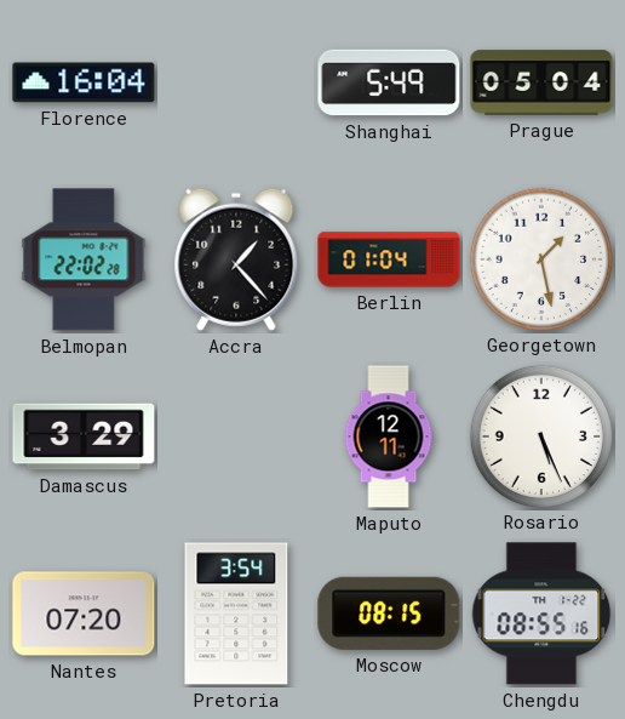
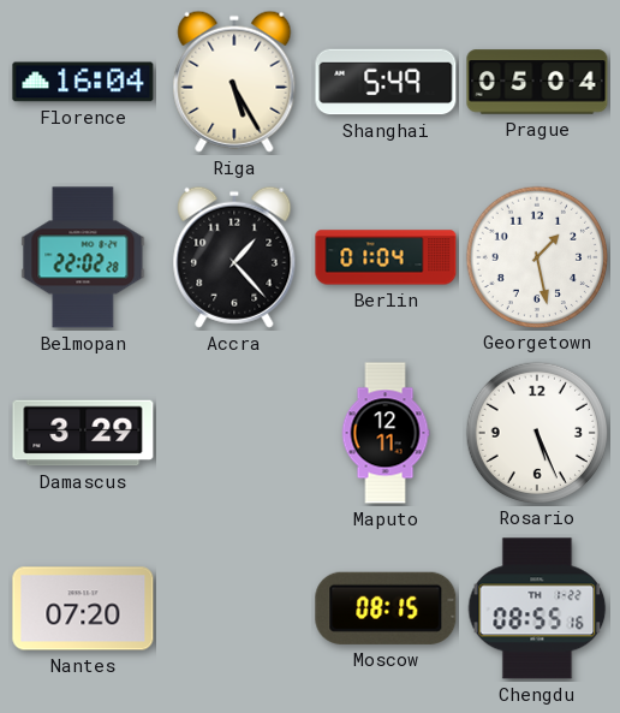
Riga: none -> 5:25 (234, 82)
Pretoria: 3:54 -> none (236, 614)
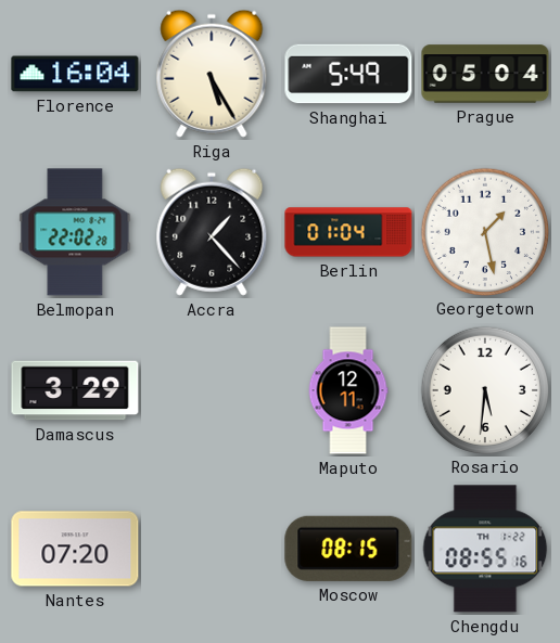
Rosario: 5:26 -> 5:31 (484, 389)
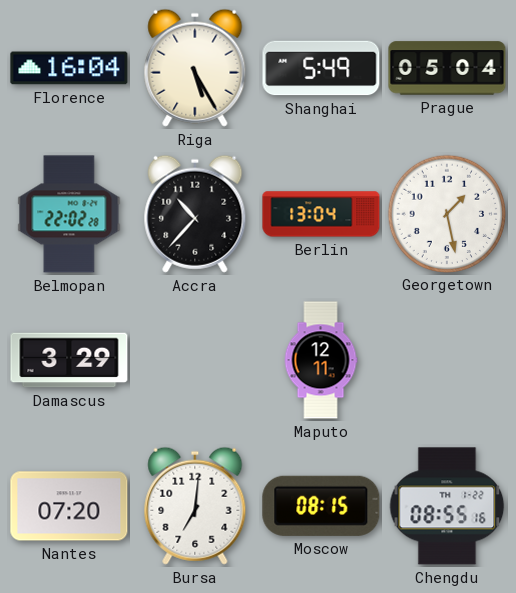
Accra: 1:23 -> 10:37 (195, 214)
Berlin: 01:04 -> 13:04 (321, 214)
Rosario: 5:31 -> none (484, 389)
Bursa: none -> 7:01 (195, 506)
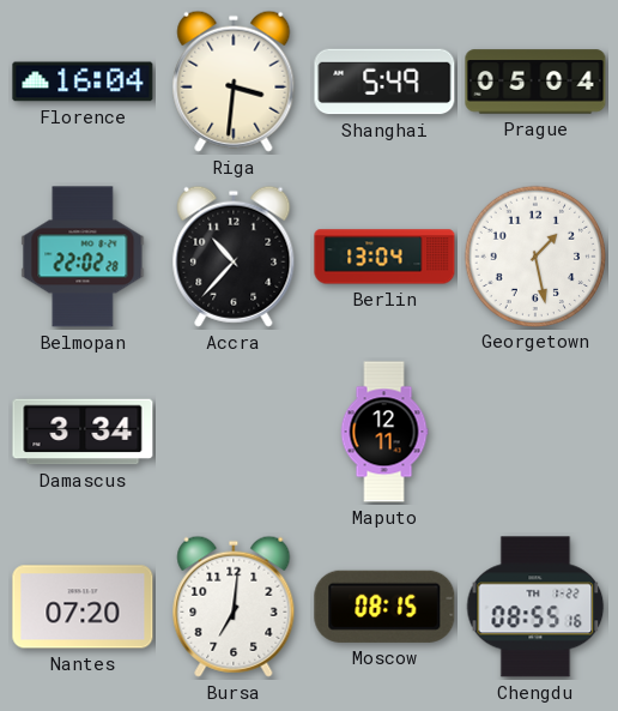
Riga: 5:25 -> 3:31 (234, 82)
Damascus: 3:29 -> 3:34 (83, 432)
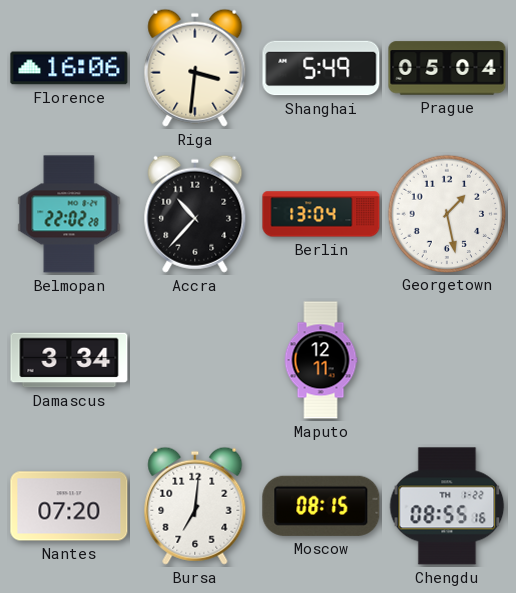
Florence: 16:04 -> 16:06 (69, 68)
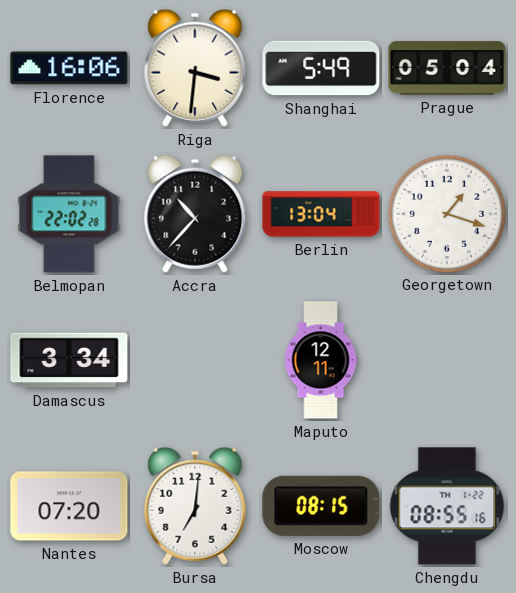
Georgetown: 1:28 -> 1:18 (446, 213)
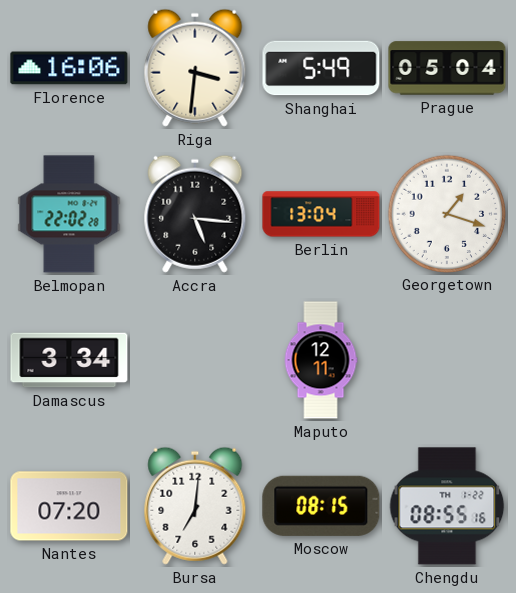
Accra: 10:37 -> 5:16 (195, 214)
